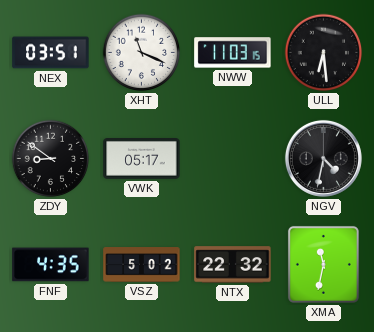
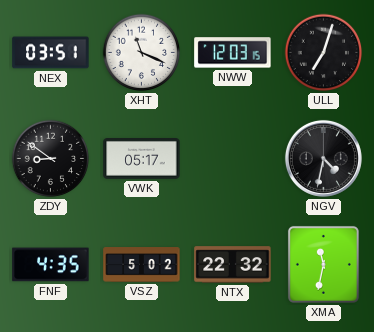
NWW: 11:03 -> 12:03 (233, 53)
ULL: 6:29 -> 7:03 (324, 53)
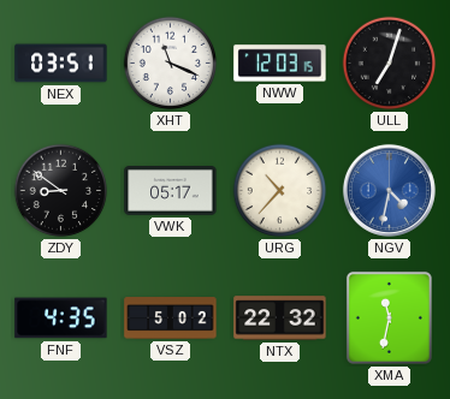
URG: none -> 10:37 (280, 191)
NGV dial: black -> blue (389, 190)
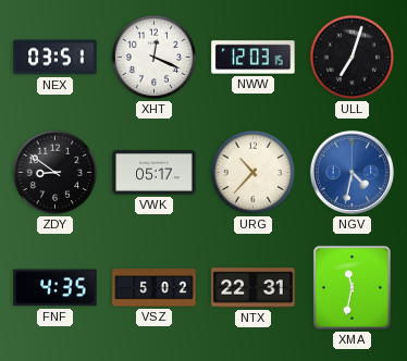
XHT: 11:19 -> 12:19 (155, 58)
NTX: 22:32 -> 22:31 (254, 288)
